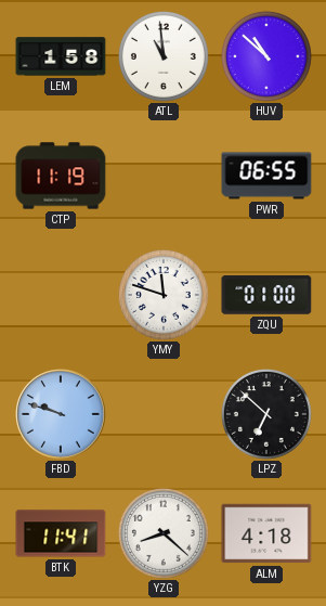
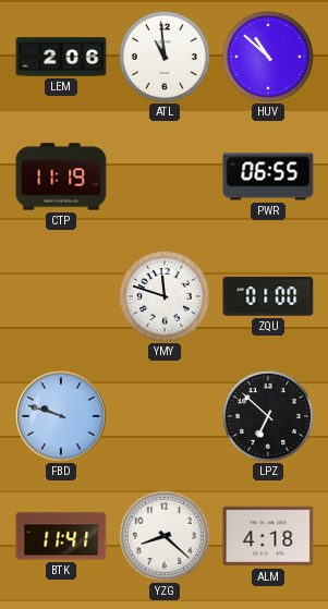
LEM: 1:58 -> 2:06 (61, 57)
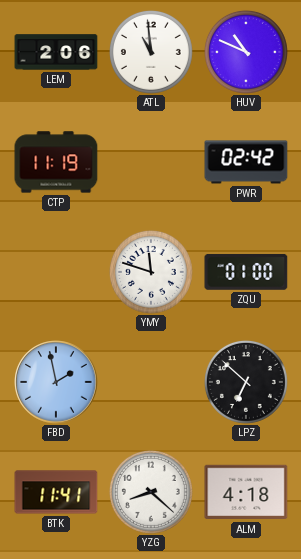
HUV: 10:52 -> 10:49 (246, 52)
PWR: 06:55 -> 02:42 (246, 162)
FBD: 9:48 -> 1:58 (56, 382)
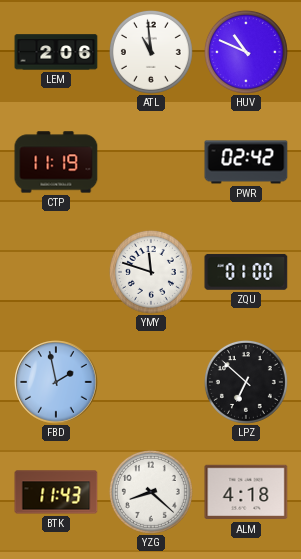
BTK: 11:41 -> 11:43 (56, 492)
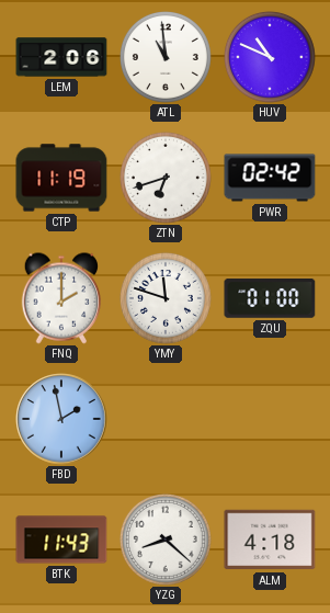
ZTN: none -> 6:42 (166, 178)
FNQ: none -> 2:00 (61, 298)
LPZ: 6:52 -> none (246, 382)
